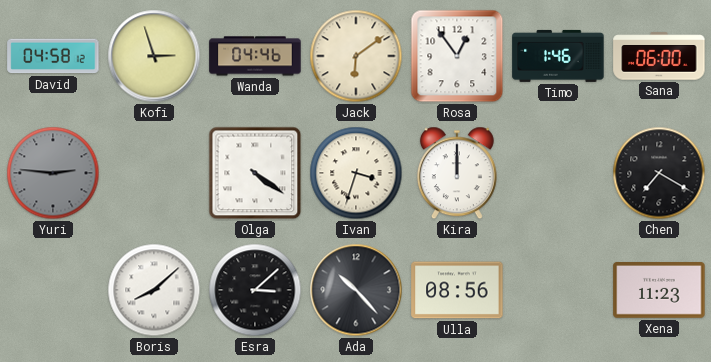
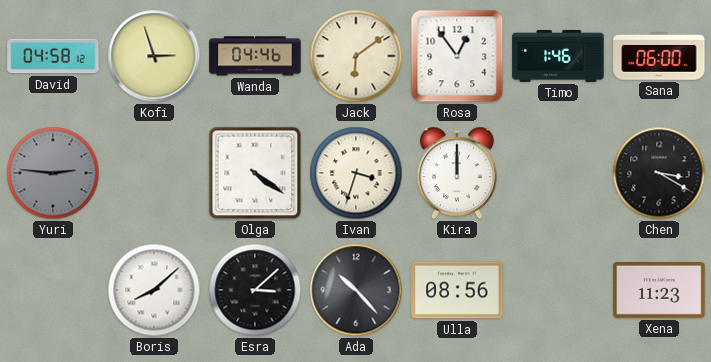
Chen: 7:20 -> 3:20 (659, 173)
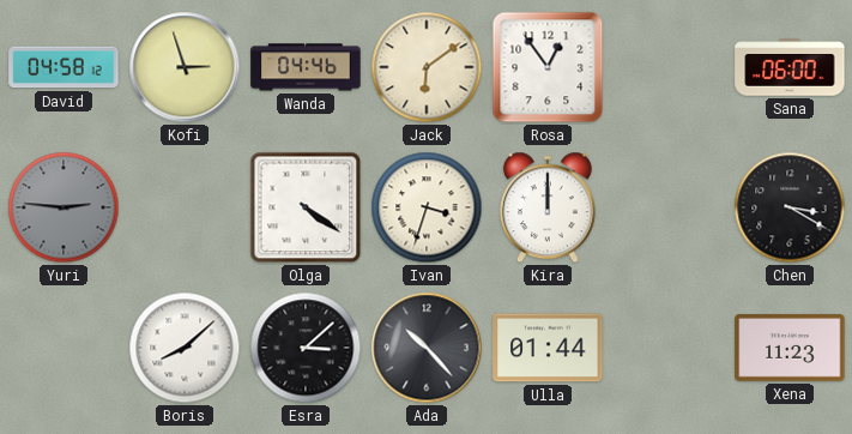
Timo: 1:46 -> none (558, 56)
Ulla: 08:56 -> 01:44 (548, 348)
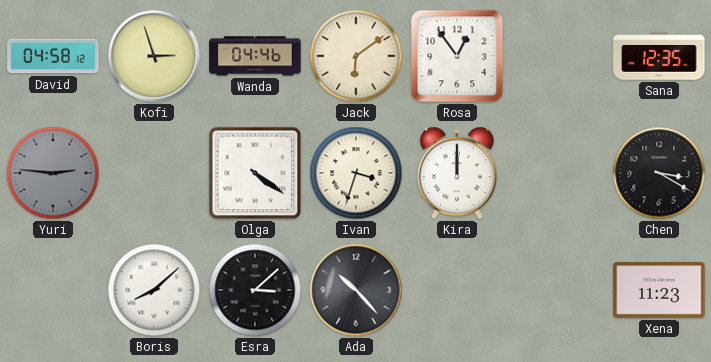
Sana: 06:00 -> 12:35 (659, 56)
Ulla: 01:44 -> none (548, 348)
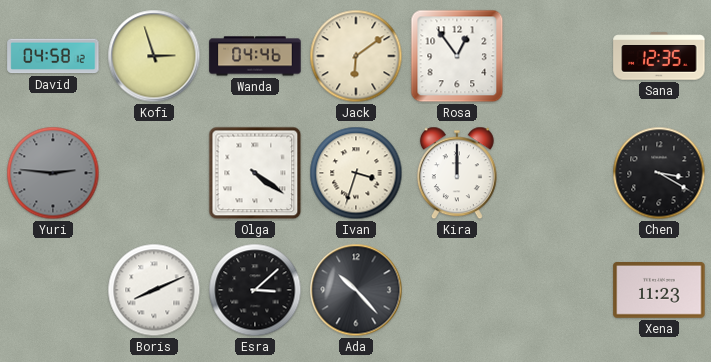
Boris: 8:08 -> 8:11 (154, 290)
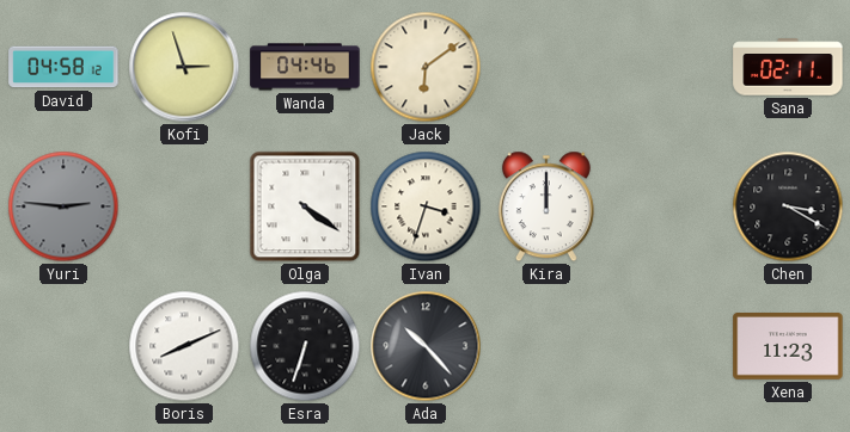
Rosa: 12:54 -> none (457, 56)
Sana: 12:35 -> 02:11 (788, 67)
Esra: 3:08 -> 6:33 (305, 346)
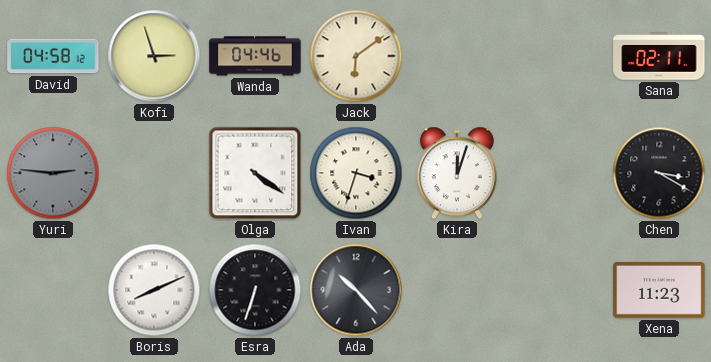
Kira: 12:00 -> 12:03 (457, 173)
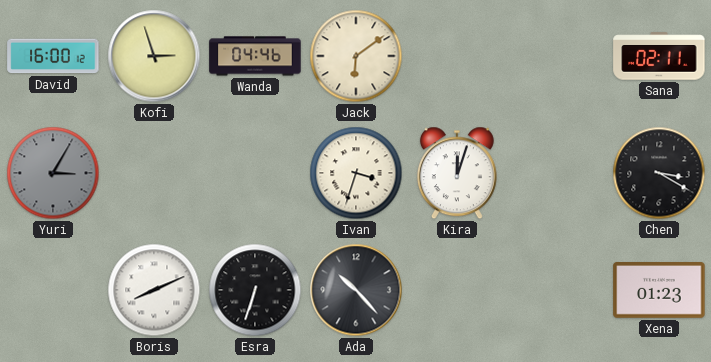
David: 04:58 -> 16:00 (53, 56)
Yuri: 2:46 -> 3:05 (53, 173)
Olga: 4:21 -> none (255, 173)
Xena: 11:23 -> 01:23 (659, 291)
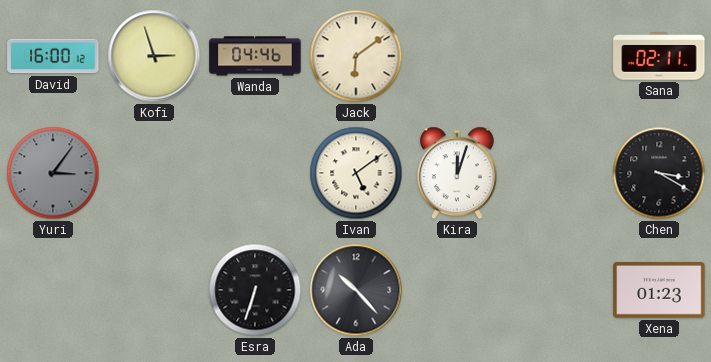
Yuri: 3:05 -> 3:06 (53, 173)
Ivan: 3:33 -> 5:09 (356, 173)
Boris: 8:11 -> none (154, 290)
